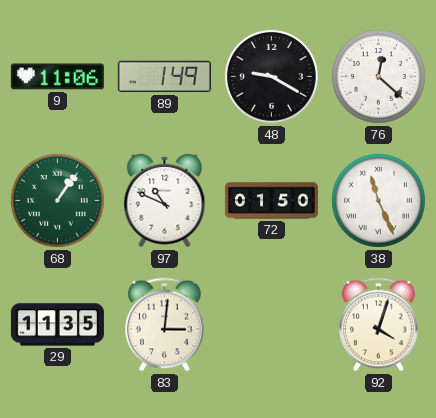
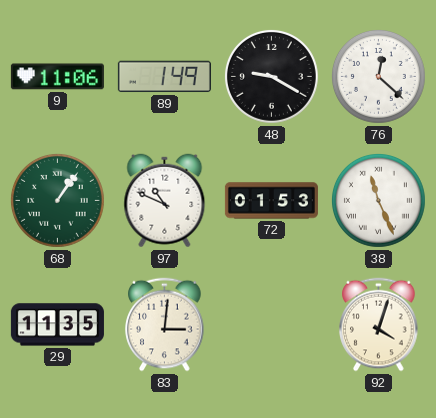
72: 01:50 -> 01:53 (271, 201)
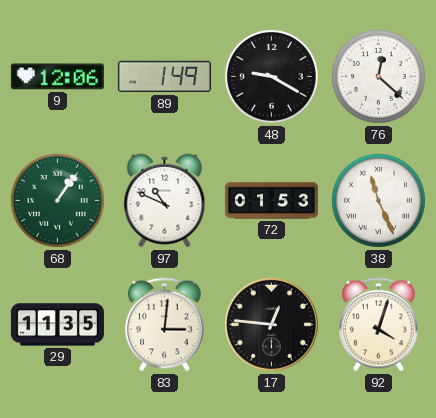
9: 11:06 -> 12:06 (57, 77)
17: none -> 12:46 (271, 324)
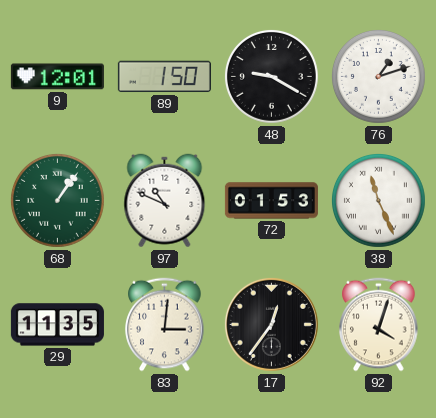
9: 12:06 -> 12:01 (57, 77)
89: 1:49 -> 1:50 (164, 77)
76: 12:22 -> 1:12 (378, 76)
17: 12:46 -> 12:36 (271, 324)
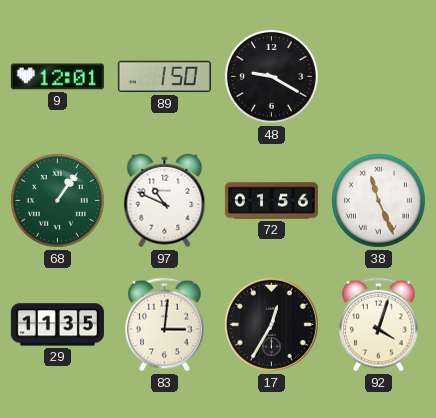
76: 1:12 -> none (378, 76)
72: 01:53 -> 01:56 (271, 201)
17: 12:36 -> 12:35 (271, 324)
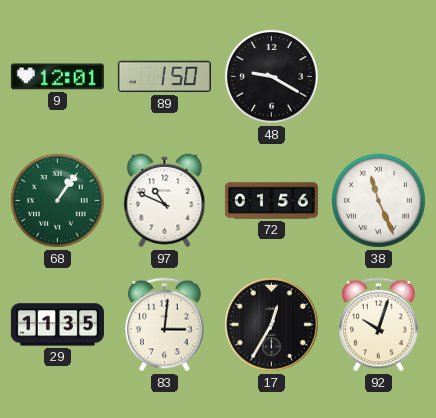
92: 4:03 -> 10:03 (379, 325)
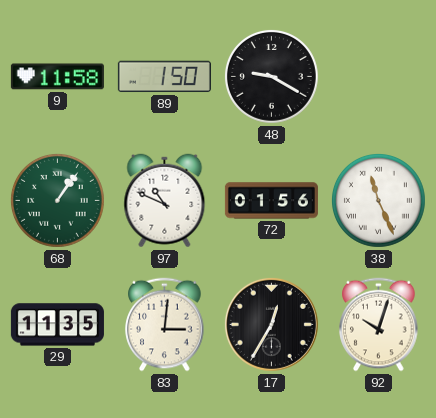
9: 12:01 -> 11:58 (57, 77)
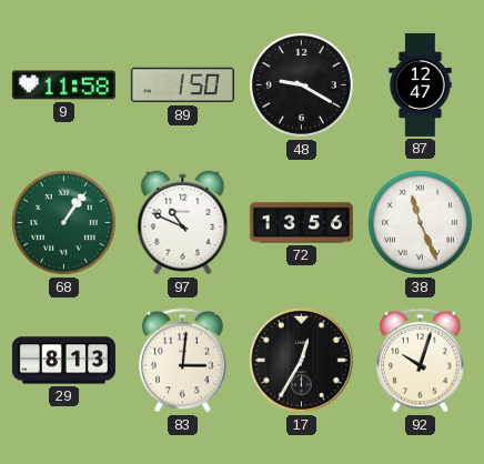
87: none -> 12:47 (421, 84)
72: 01:56 -> 13:56 (301, 223)
29: 11:35 -> 8:13 (63, 361)
